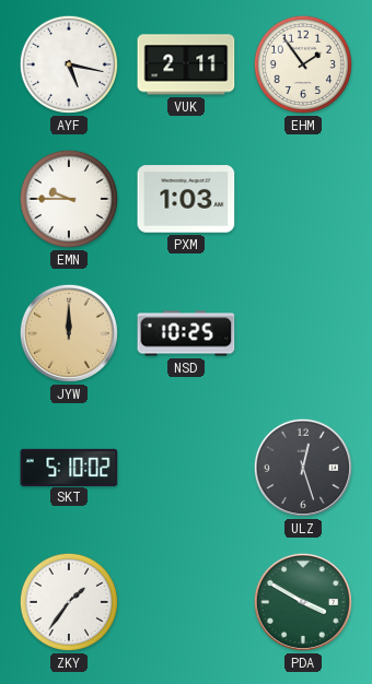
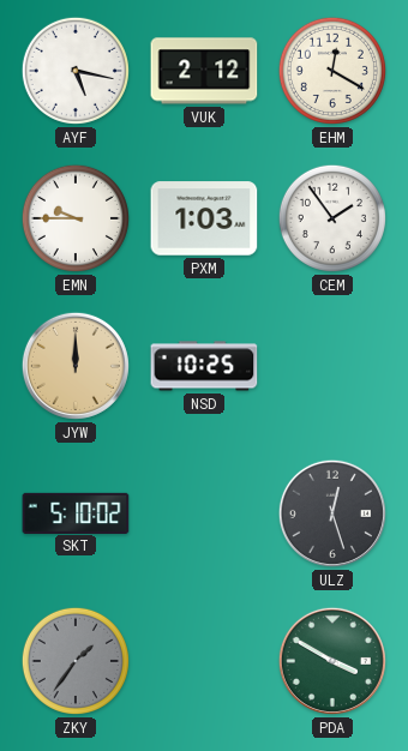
VUK: 2:11 -> 2:12 (204, 71)
EHM: 1:54 -> 12:20 (332, 71)
CEM: none -> 1:54 (332, 218)
ZKY dial: white -> grey (76, 661)
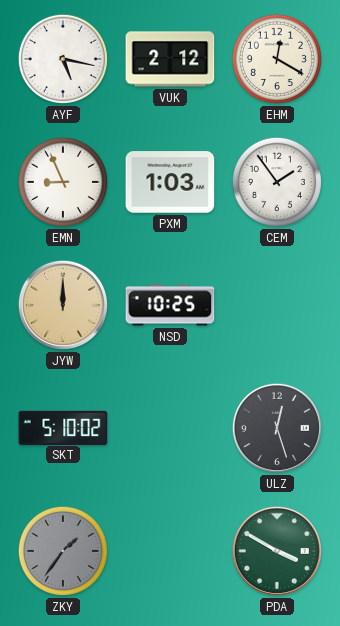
EMN: 9:45 -> 8:56 (63, 182)
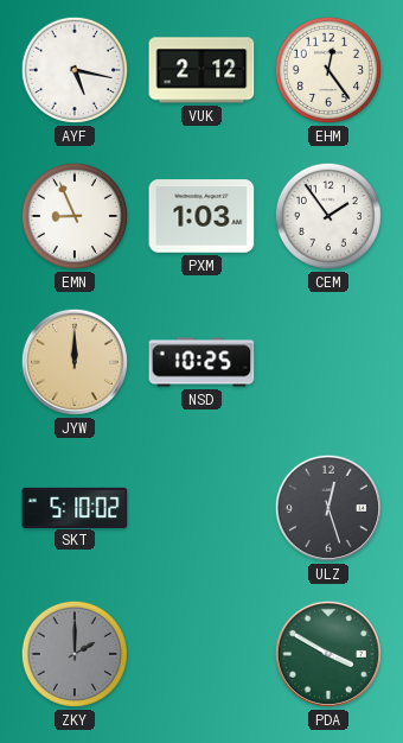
EHM: 12:20 -> 12:24 (328, 70)
ZKY: 1:36 -> 2:00 (75, 654)
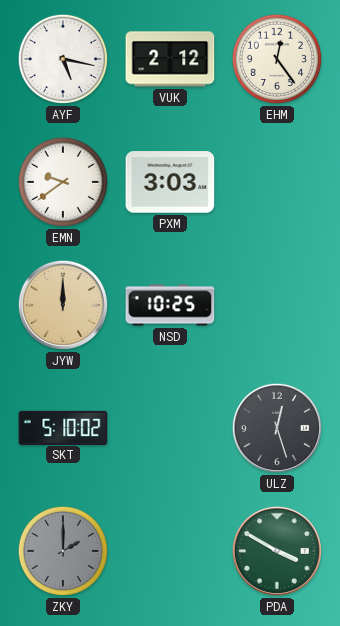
EMN: 8:56 -> 9:39 (63, 182)
PXM: 1:03 -> 3:03 (170, 182)
CEM: 1:54 -> none (328, 216)
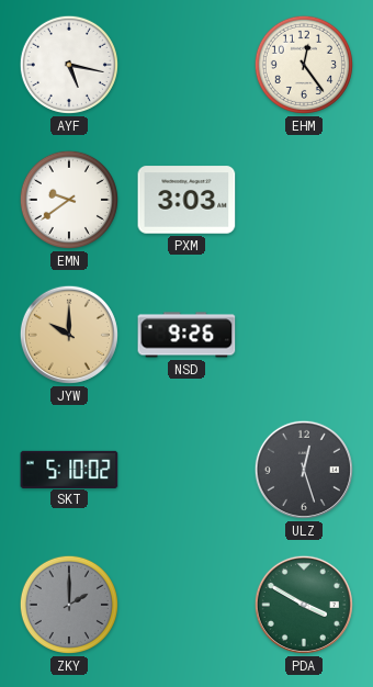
VUK: 2:12 -> none (170, 59)
JYW: 12:00 -> 10:00 (69, 335)
NSD: 10:25 -> 9:26 (187, 335)
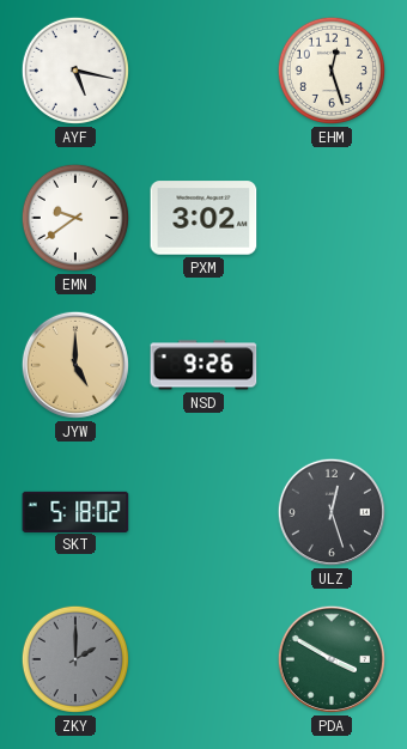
EHM: 12:24 -> 12:27 (332, 71)
PXM: 3:03 -> 3:02 (203, 218)
JYW: 10:00 -> 5:00 (75, 365)
SKT: 5:10 -> 5:18 (75, 511)
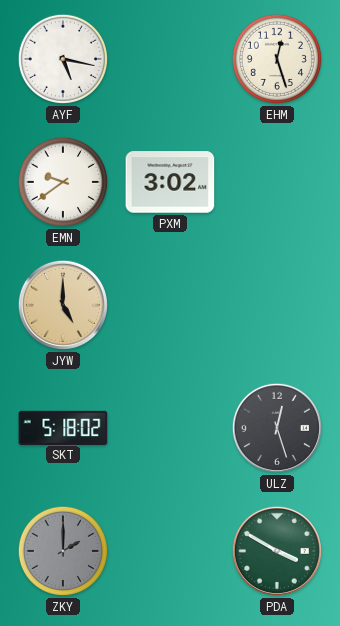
NSD: 9:26 -> none (203, 365)
